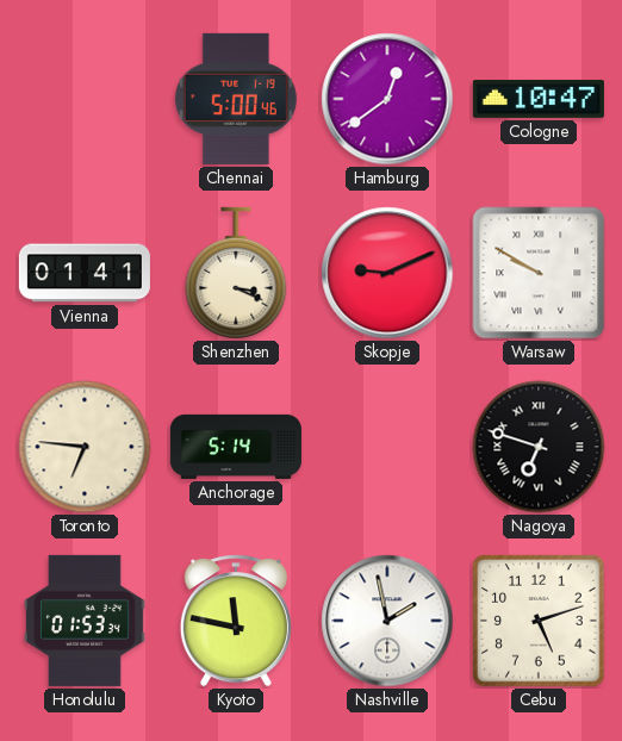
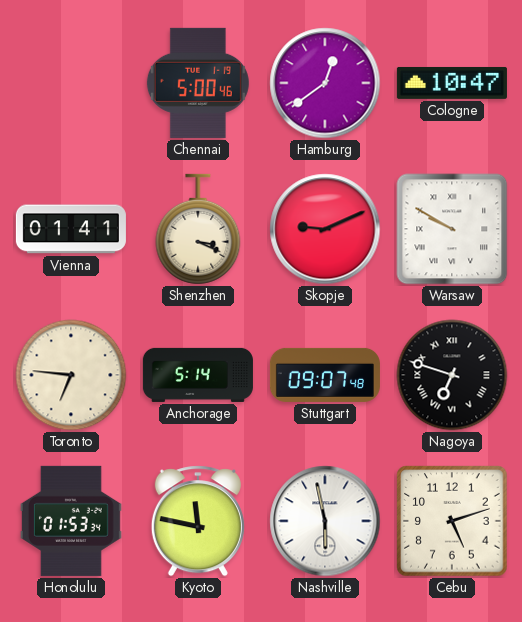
Stuttgart: none -> 09:07 (325, 375)
Nashville: 1:58 -> 5:58 (325, 521)
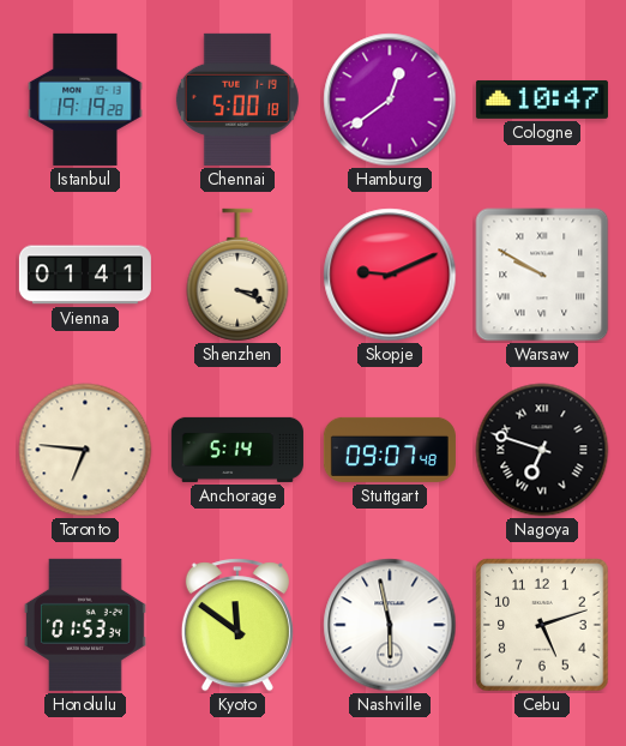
Istanbul: none -> 19:19 (85, 100)
Chennai: 5:00:46 -> 5:00:18 (237, 100)
Kyoto: 11:47 -> 11:51 (237, 625)
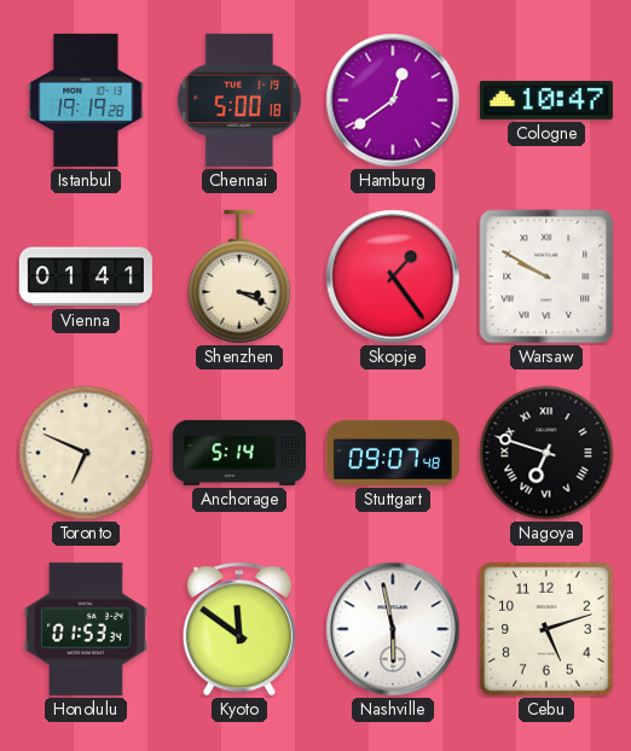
Skopje: 9:11 -> 1:24 (393, 276)
Toronto: 6:46 -> 6:49 (86, 453)
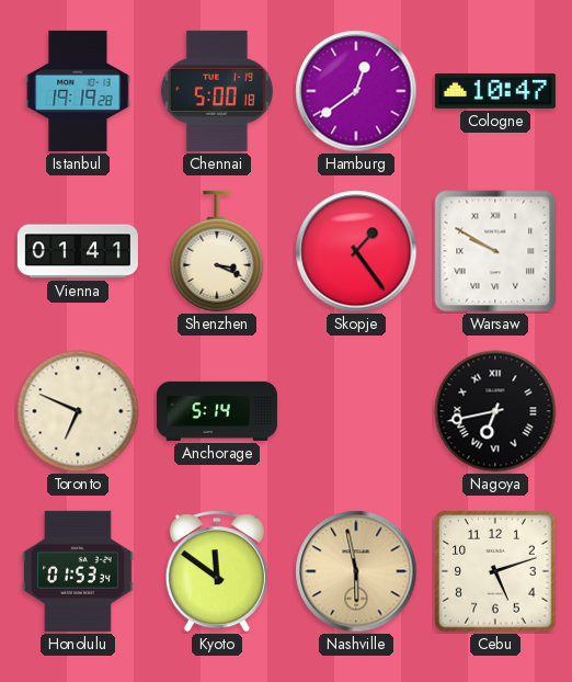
Stuttgart: 09:07 -> none (393, 453)
Nagoya: 6:48 -> 6:43 (495, 411)
Nashville dial: white -> champagne (356, 571)
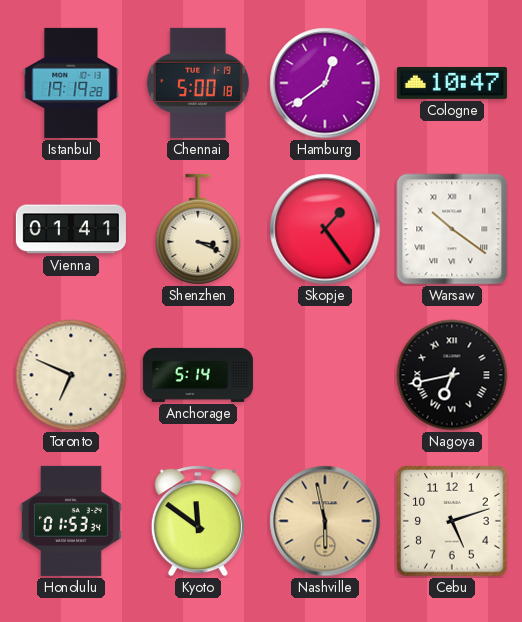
Warsaw: 9:50 -> 10:21 (452, 229)
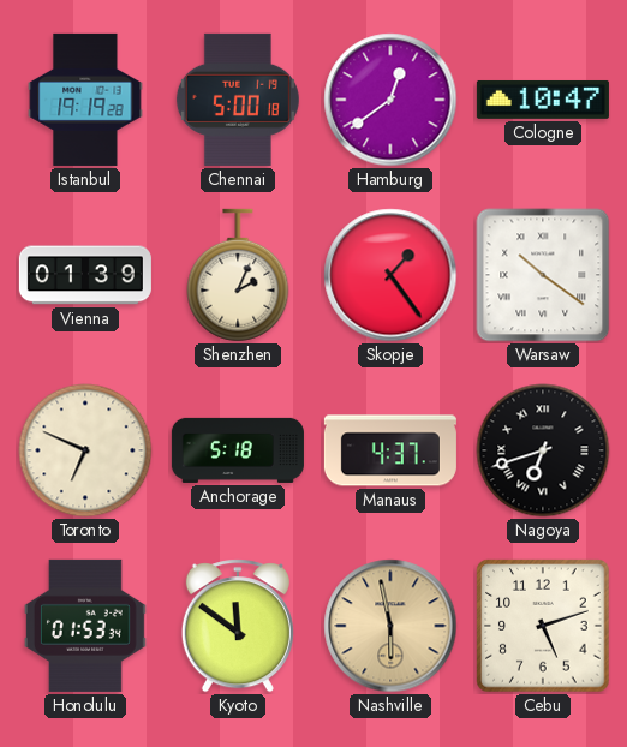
Vienna: 01:41 -> 01:39 (85, 275)
Shenzhen: 3:19 -> 2:04 (238, 275)
Anchorage: 5:14 -> 5:18 (238, 450)
Manaus: none -> 4:37 (390, 450)
Nagoya: 6:43 -> 6:42 (543, 450)
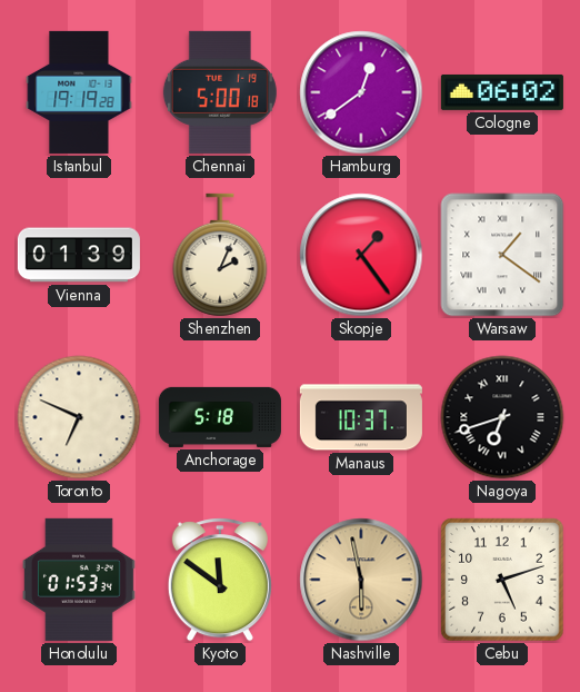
Cologne: 10:47 -> 06:02 (502, 92)
Warsaw: 10:21 -> 1:21 (502, 255)
Manaus: 4:37 -> 10:37 (361, 417)
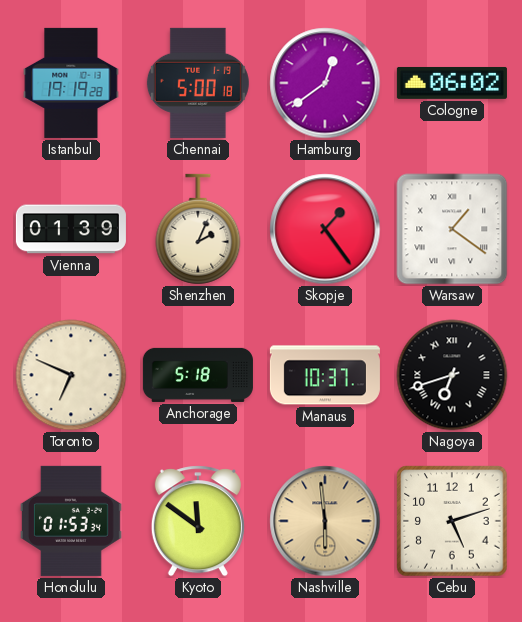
Nashville: 5:58 -> 5:59 (325, 521)
